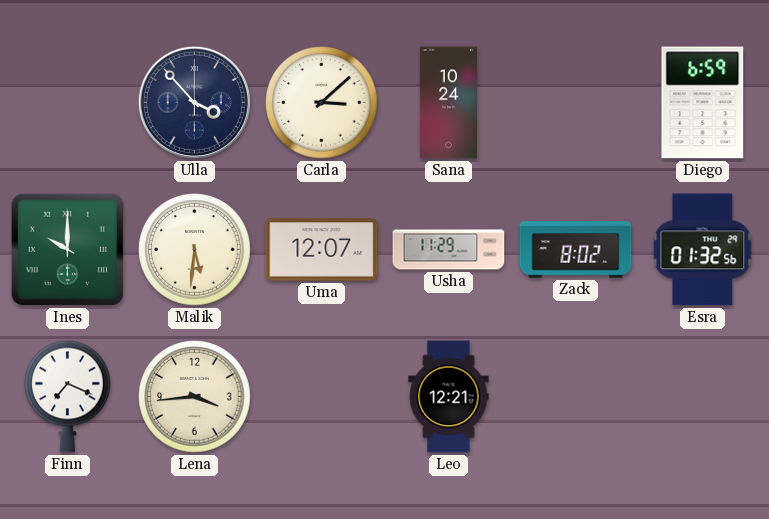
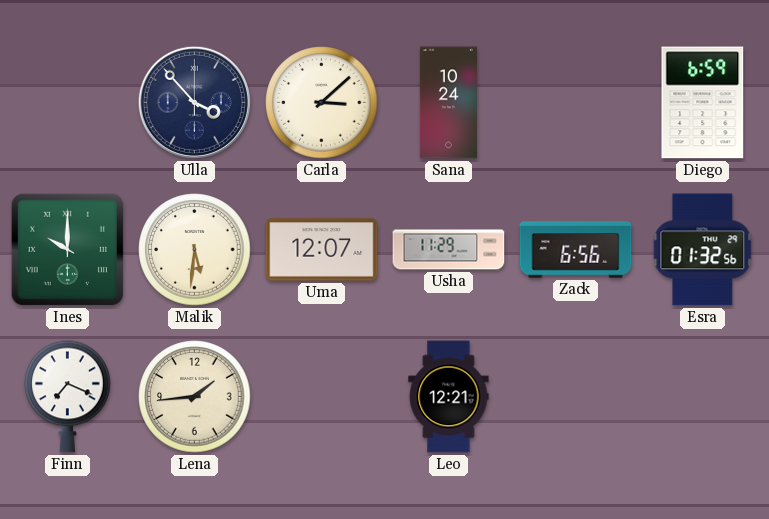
Zack: 8:02 -> 6:56 (576, 250)
Lena: 3:44 -> 1:44 (195, 397)
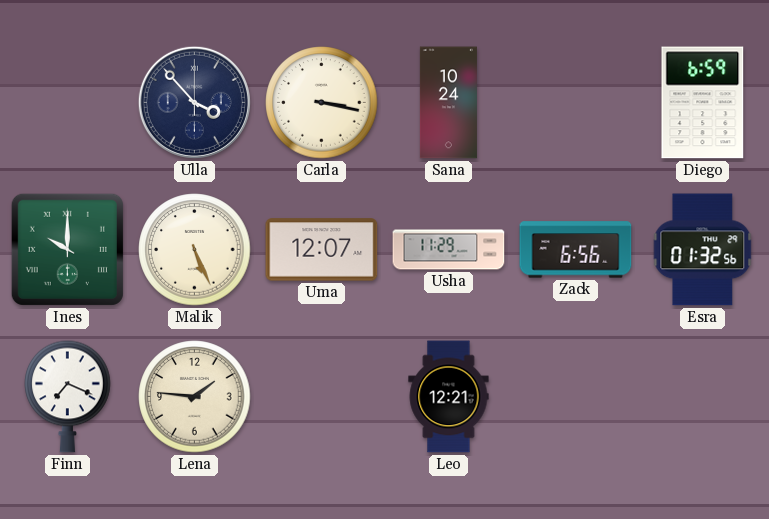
Carla: 3:08 -> 3:17 (322, 103)
Malik: 5:31 -> 5:26 (195, 250)
Lena: 1:44 -> 1:46 (195, 397)
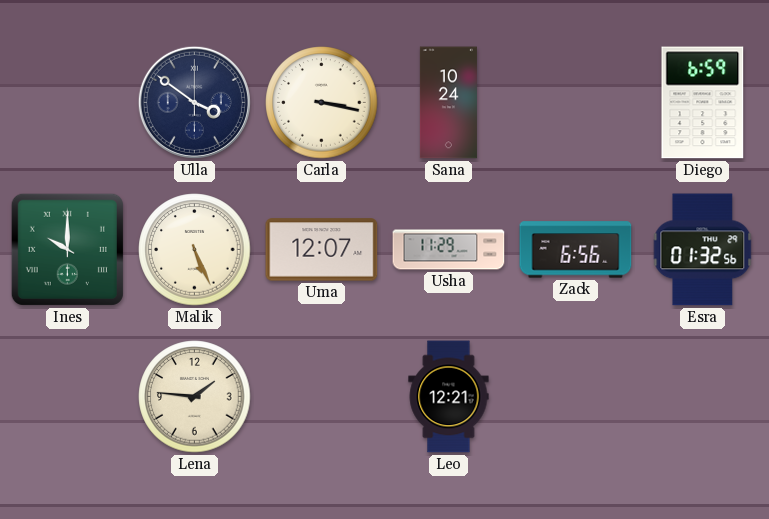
Ulla: 3:53 -> 3:51 (194, 102)
Finn: 7:19 -> none (68, 396)
